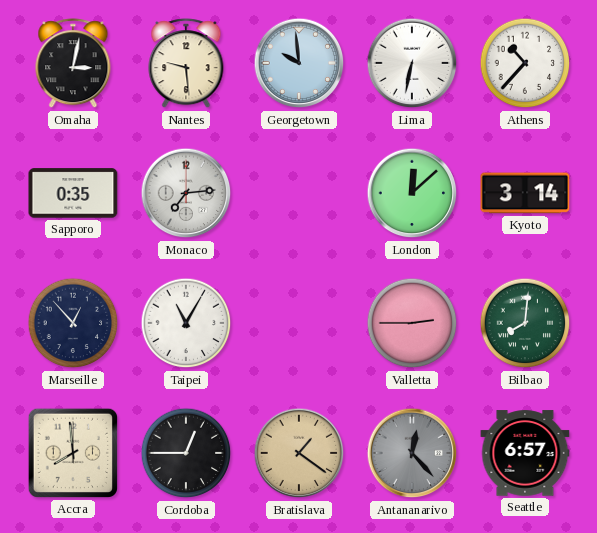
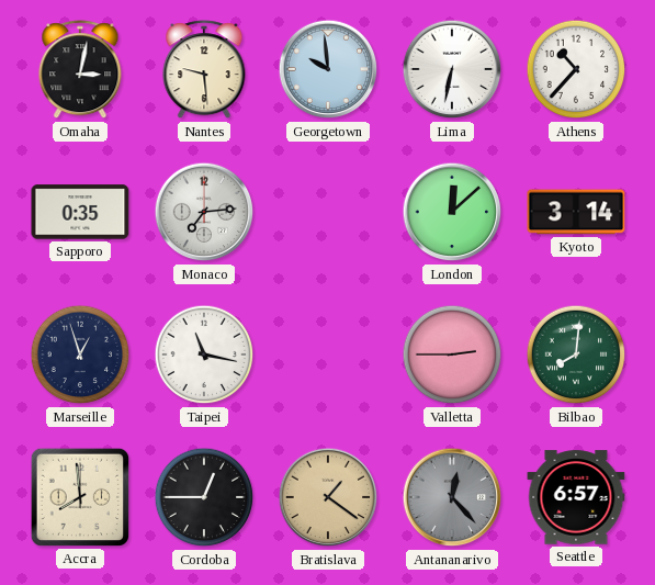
Marseille: 12:53 -> 12:57 (80, 355)
Taipei: 11:05 -> 11:17 (204, 355)
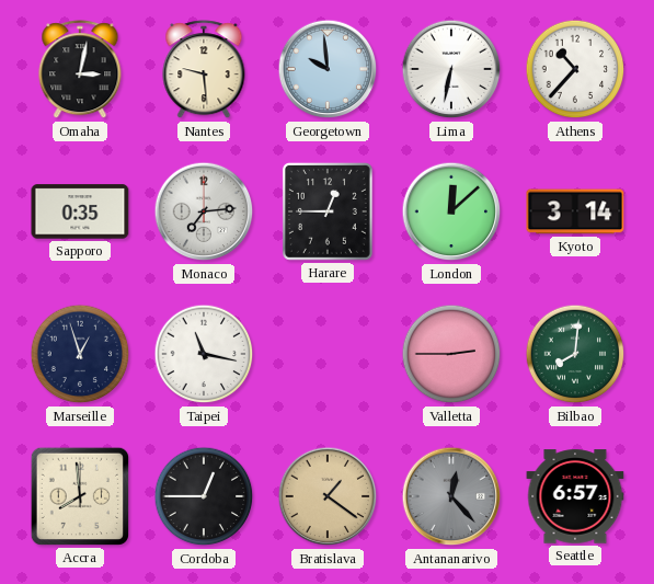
Harare: none -> 12:45 (328, 211)
